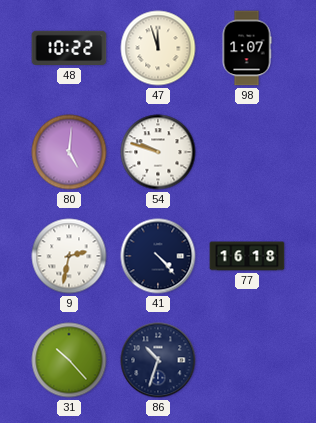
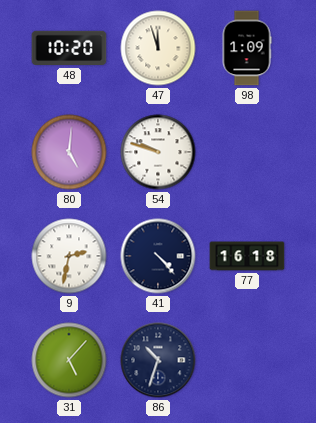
48: 10:22 -> 10:20 (69, 48)
98: 1:07 -> 1:09 (247, 48)
31: 10:23 -> 5:07 (69, 360)
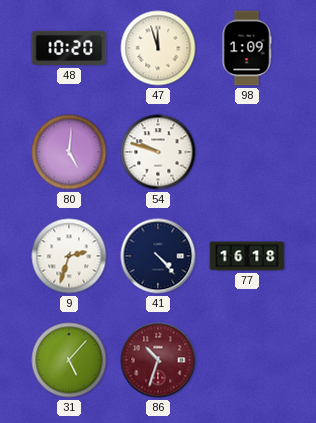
9: 2:32 -> 2:33 (69, 256)
86 dial: navy -> burgundy (158, 360)
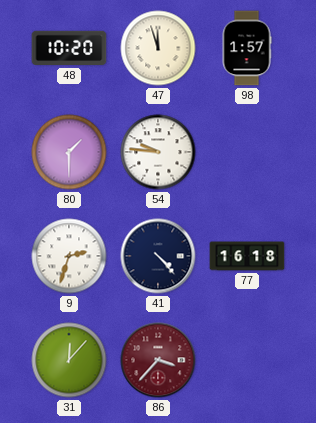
98: 1:09 -> 1:57 (247, 48)
80: 5:01 -> 1:30 (69, 152)
54: 9:48 -> 9:46 (158, 152)
31: 5:07 -> 12:07 (69, 360)
86: 10:33 -> 3:37 (158, 360)
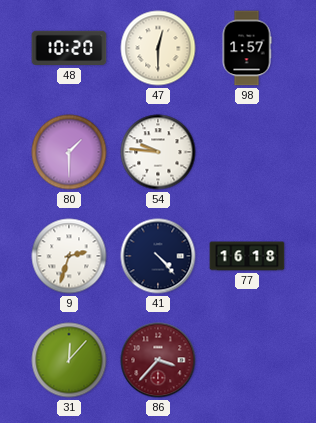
47: 11:57 -> 12:30 (158, 48)
